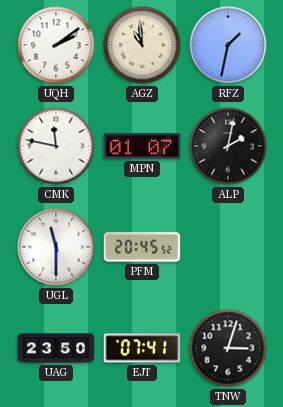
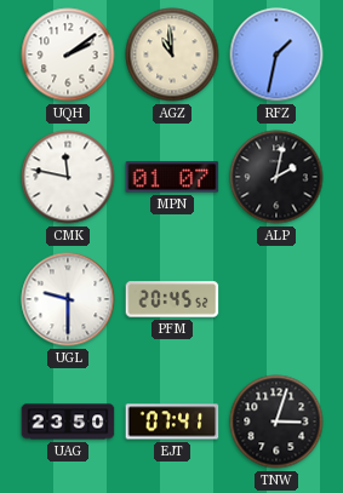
UGL: 11:30 -> 9:30 (68, 299)
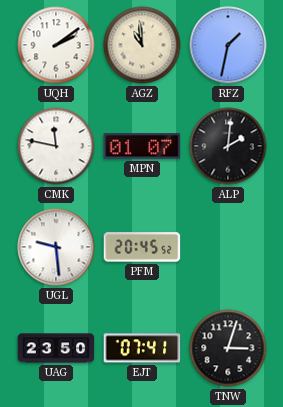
ALP: 2:02 -> 2:01 (228, 146)
UGL: 9:30 -> 9:29 (56, 247)
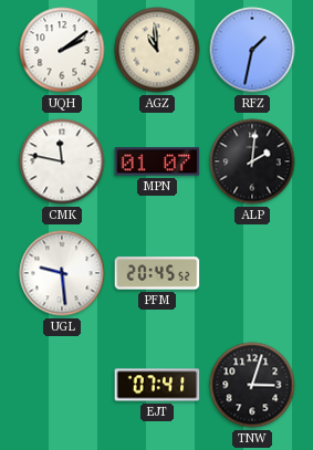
UAG: 23:50 -> none (56, 348)
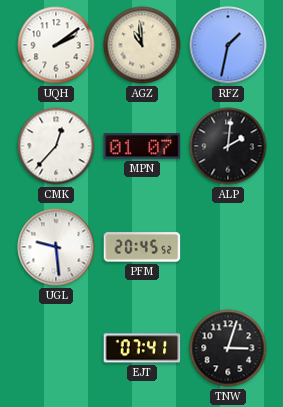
CMK: 11:47 -> 12:37 (56, 146)
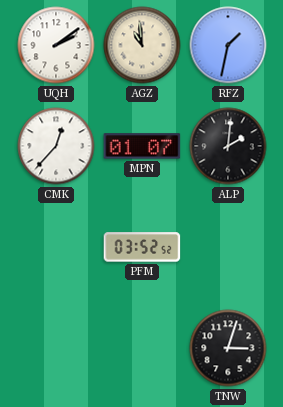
UGL: 9:29 -> none (56, 247)
PFM: 20:45 -> 03:52 (142, 247)
EJT: 07:41 -> none (142, 348)
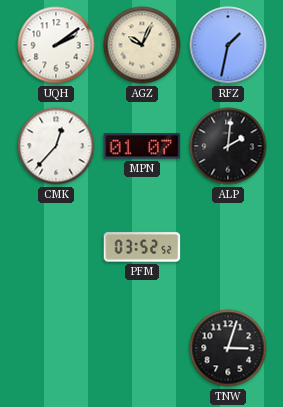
AGZ: 10:59 -> 10:04 (142, 45)
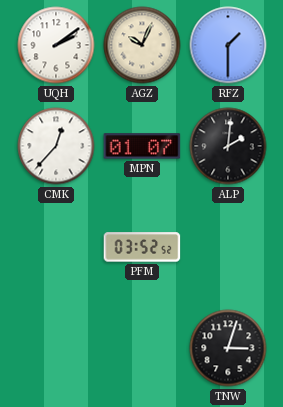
RFZ: 1:32 -> 1:30 (228, 45)
